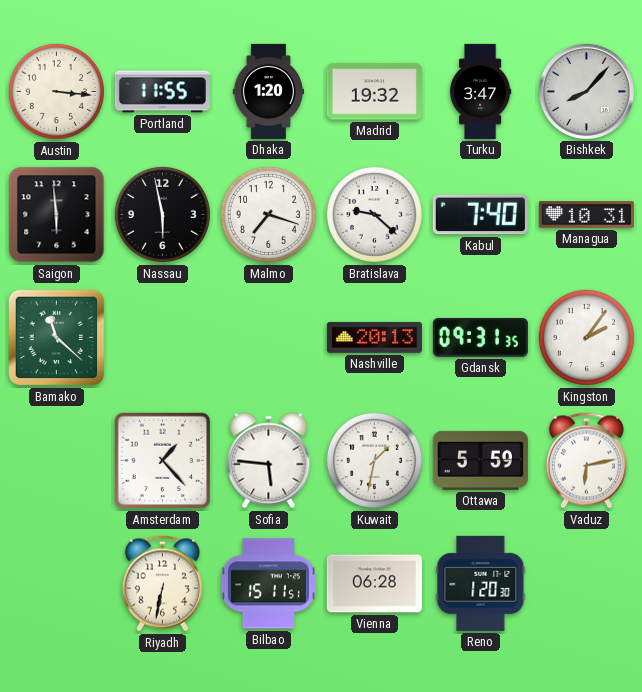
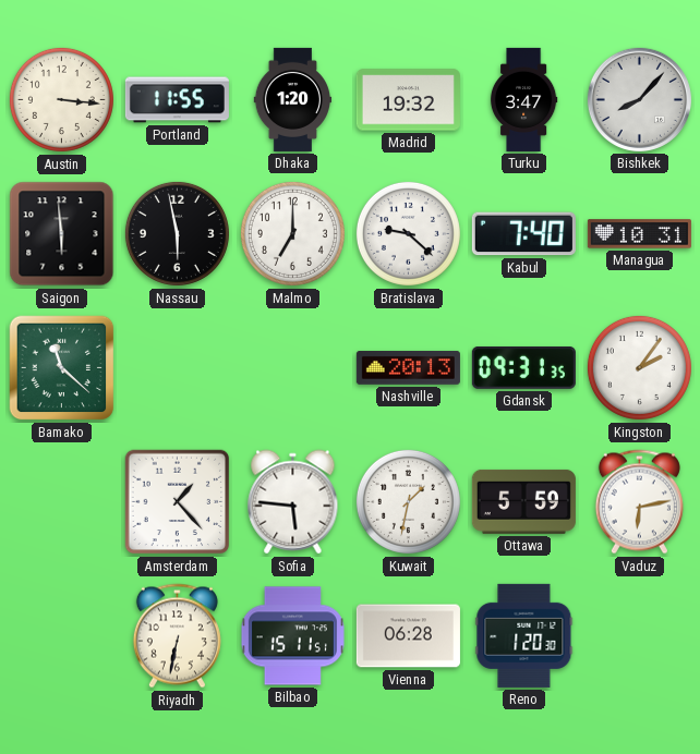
Malmo: 7:18 -> 7:00 (292, 233)
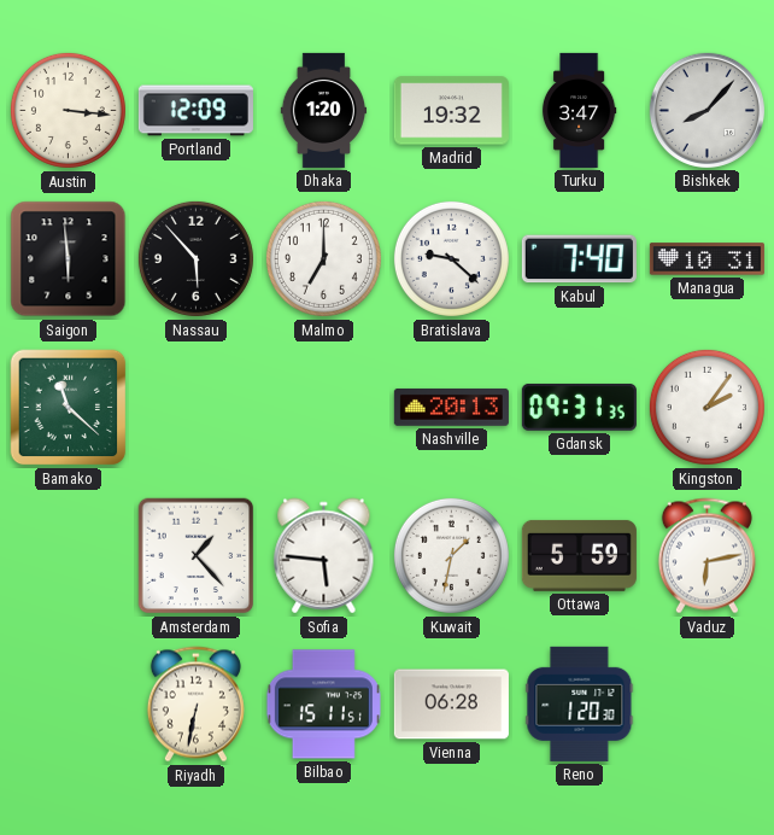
Portland: 11:55 -> 12:09 (195, 111)
Nassau: 5:58 -> 5:53 (195, 258)
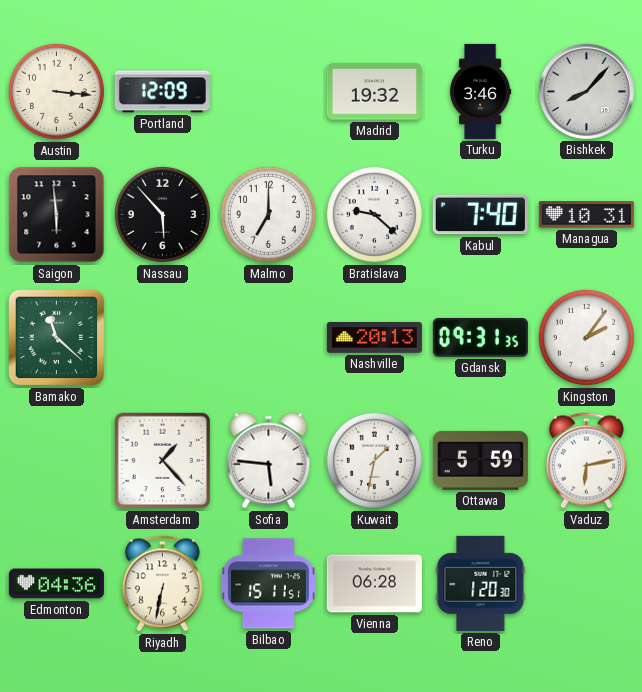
Dhaka: 1:20 -> none (324, 110)
Turku: 3:47 -> 3:46 (480, 91)
Edmonton: none -> 04:36 (56, 584)
